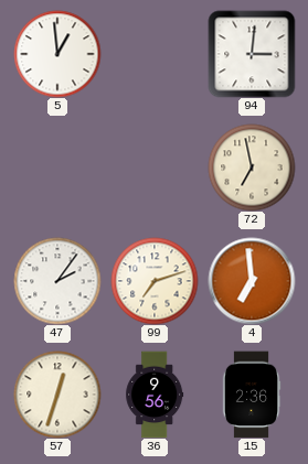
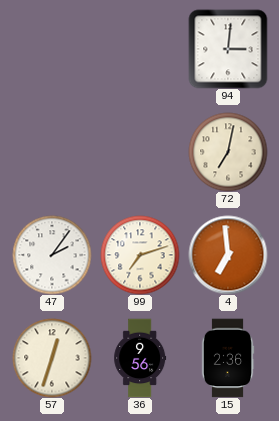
5: 12:59 -> none (57, 54)
72: 6:58 -> 7:02 (228, 152)
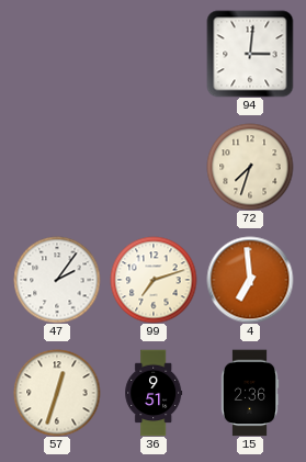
72: 7:02 -> 7:33 (250, 167)
36: 9:56 -> 9:51 (154, 393)
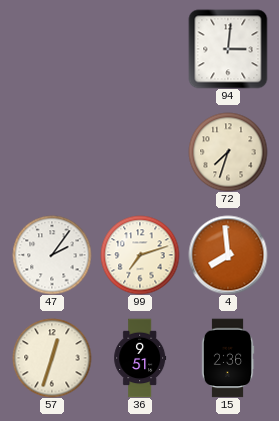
4: 6:59 -> 7:59 (228, 255)
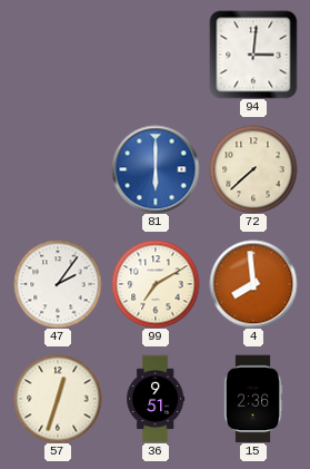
81: none -> 6:00 (156, 169)
72: 7:33 -> 7:38 (253, 169)
99: 7:12 -> 7:10 (156, 284)
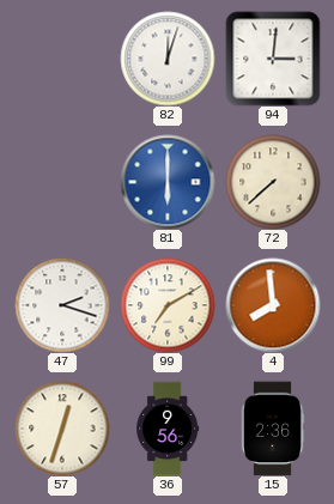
82: none -> 12:03 (168, 59)
47: 2:06 -> 2:18 (62, 305)
36: 9:51 -> 9:56 (168, 429)
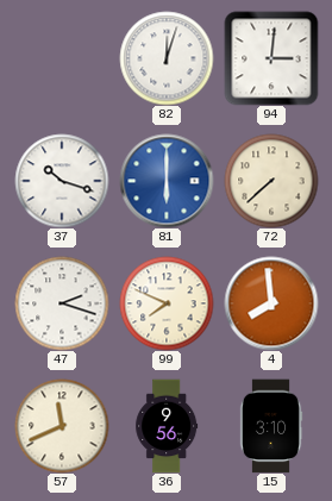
37: none -> 10:18 (62, 181)
99: 7:10 -> 7:49 (167, 303)
57: 12:33 -> 11:41 (62, 426)
15: 2:36 -> 3:10 (271, 426)
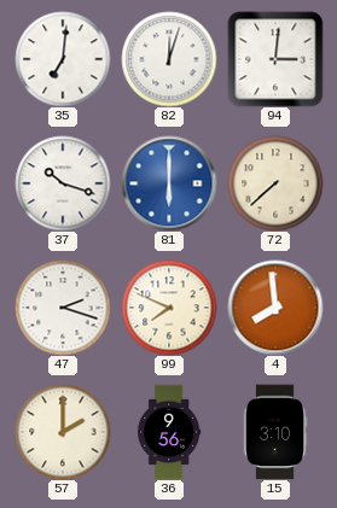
35: none -> 7:01 (63, 59)
57: 11:41 -> 2:00 (63, 432)
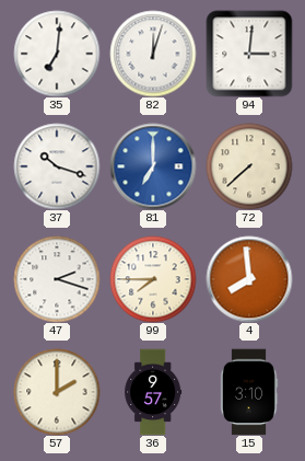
81: 6:00 -> 7:00 (153, 166)
99: 7:49 -> 7:45 (153, 279)
36: 9:56 -> 9:57 (153, 392)
